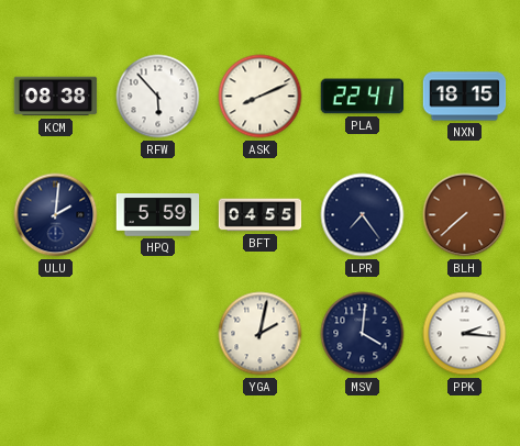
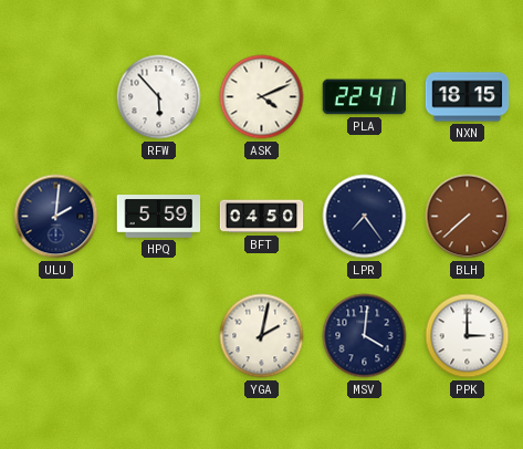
KCM: 08:38 -> none (56, 97)
ASK: 8:11 -> 4:11 (262, 97)
BFT: 04:55 -> 04:50 (262, 217)
PPK: 2:16 -> 3:00 (468, 336)
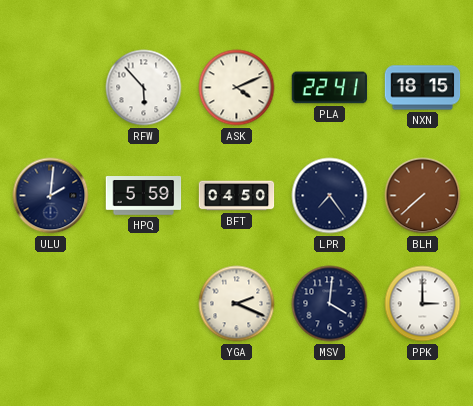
YGA: 2:02 -> 2:19 (237, 304)
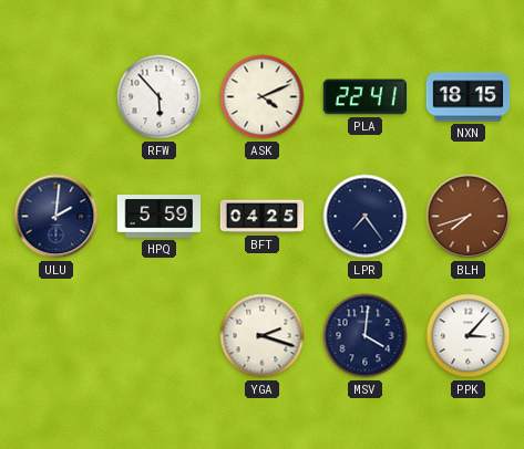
BFT: 04:50 -> 04:25 (263, 217)
BLH: 7:38 -> 7:42 (469, 217)
YGA: 2:19 -> 2:18 (263, 336)
PPK: 3:00 -> 3:07 (469, 336)
